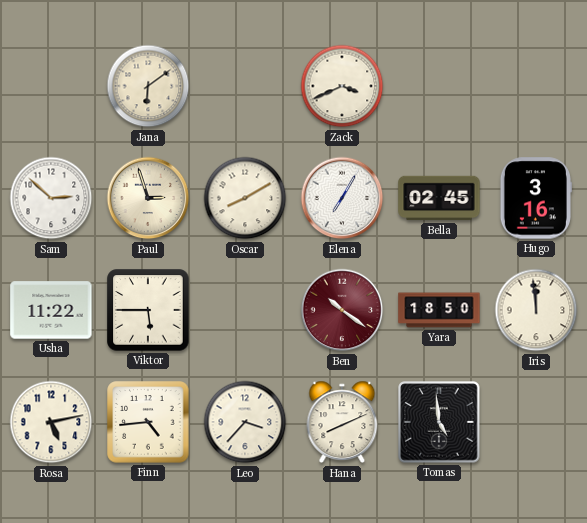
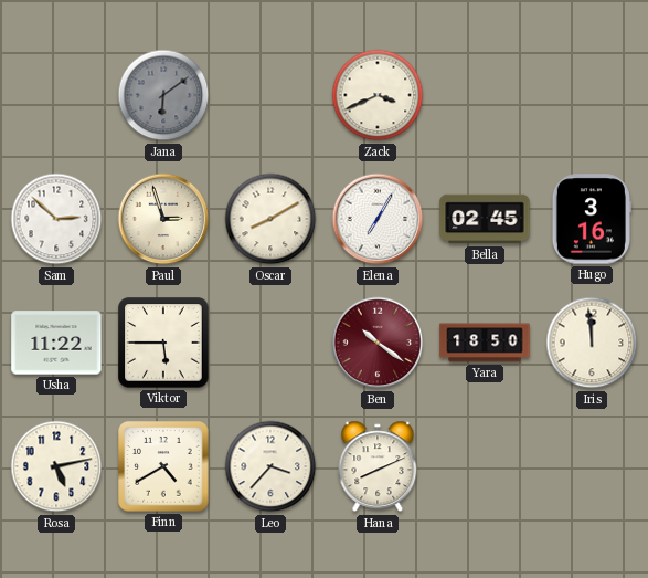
Jana dial: cream -> grey (163, 95)
Finn: 4:44 -> 4:40 (163, 466)
Tomas: 4:59 -> none (439, 422)
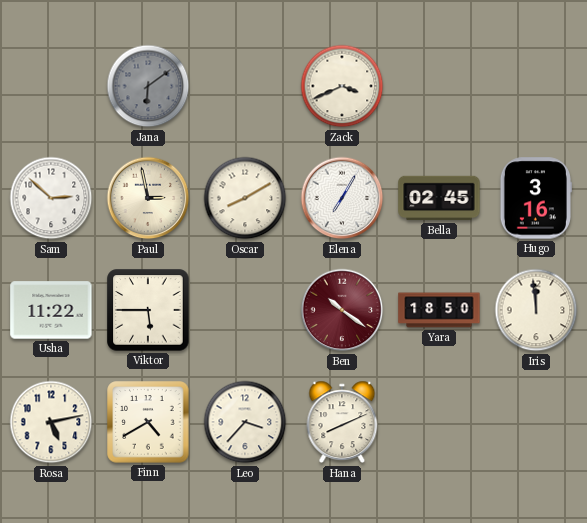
Paul: 2:57 -> 2:58 (148, 198)
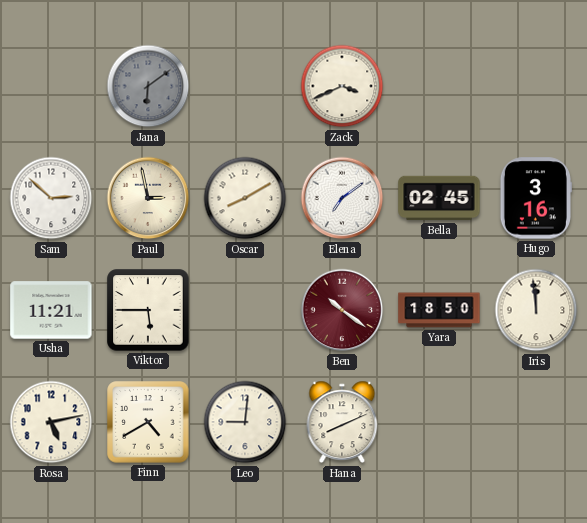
Elena: 7:05 -> 7:09 (342, 198)
Usha: 11:22 -> 11:21 (51, 310)
Leo: 3:37 -> 9:01 (245, 422)
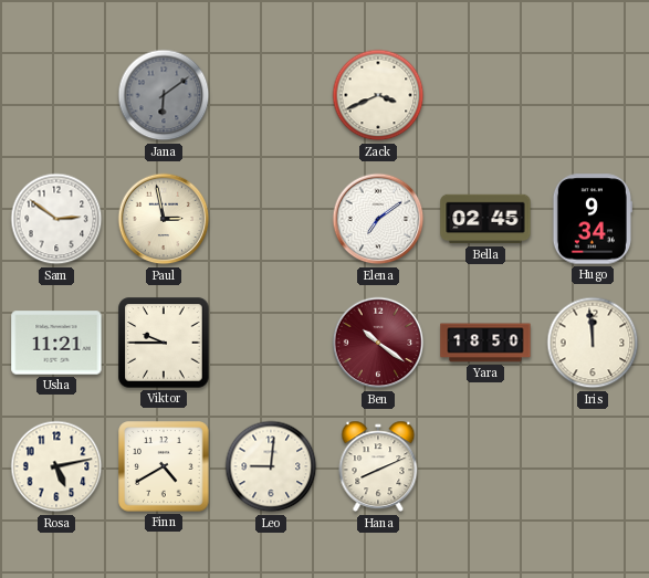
Sam: 2:52 -> 2:51 (56, 219)
Oscar: 8:10 -> none (245, 198)
Hugo: 3:16 -> 9:34 (592, 219)
Viktor: 5:45 -> 9:45 (164, 343)
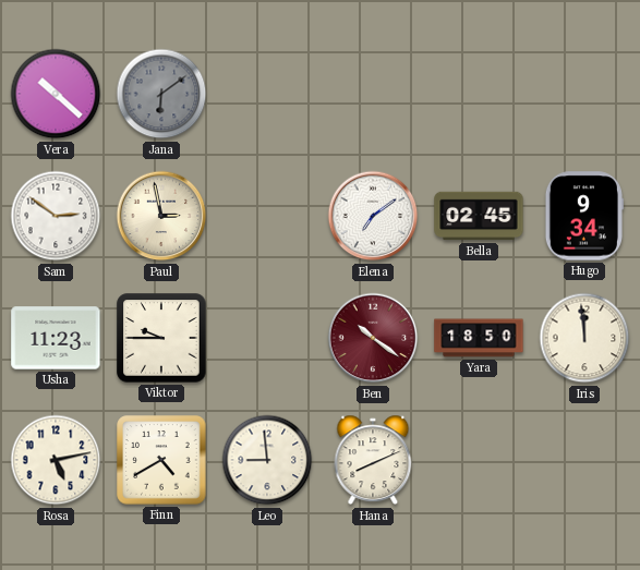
Vera: none -> 10:22 (56, 94)
Zack: 3:41 -> none (378, 95)
Usha: 11:21 -> 11:23 (56, 338)
Leo: 9:01 -> 8:59 (267, 460)
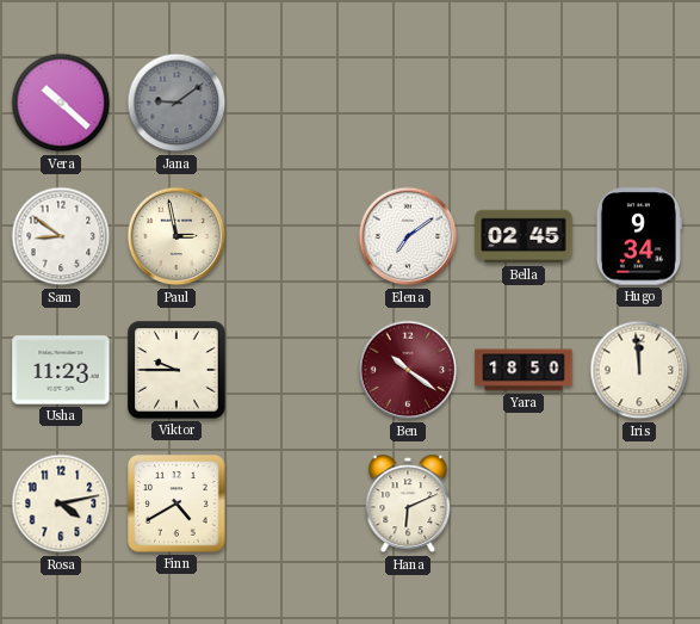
Jana: 6:09 -> 9:09 (176, 103)
Sam: 2:51 -> 8:51 (61, 236)
Rosa: 5:13 -> 4:13 (61, 503)
Leo: 8:59 -> none (267, 460)
Hana: 8:11 -> 6:11 (408, 503)
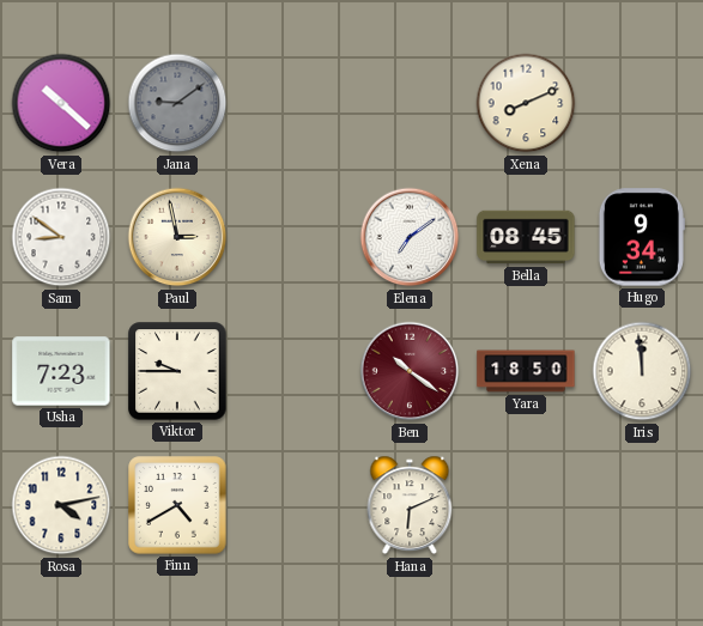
Xena: none -> 8:11 (526, 103)
Bella: 02:45 -> 08:45 (526, 237)
Usha: 11:23 -> 7:23 (61, 371)
